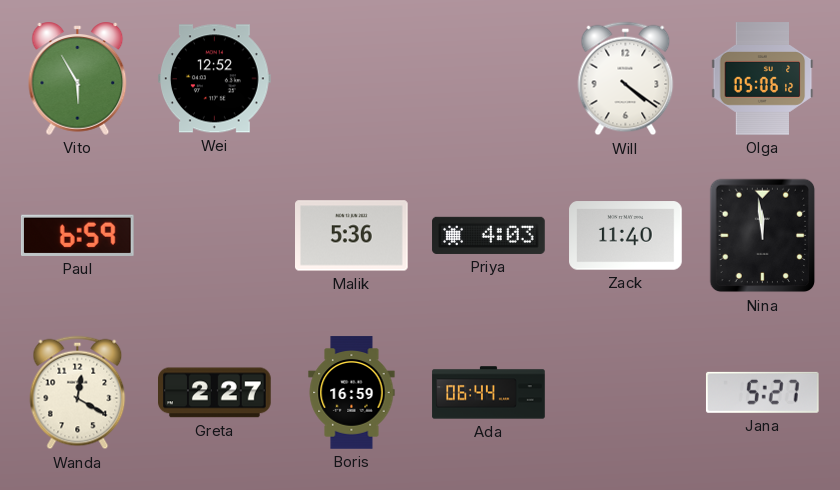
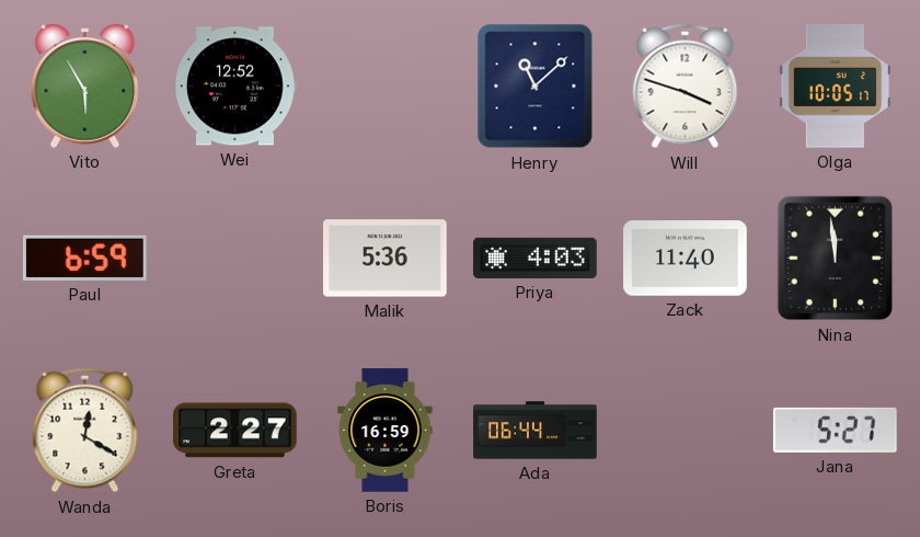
Henry: none -> 11:08 (536, 87)
Will: 4:21 -> 3:48 (686, 87)
Olga: 05:06 -> 10:05 (836, 87)
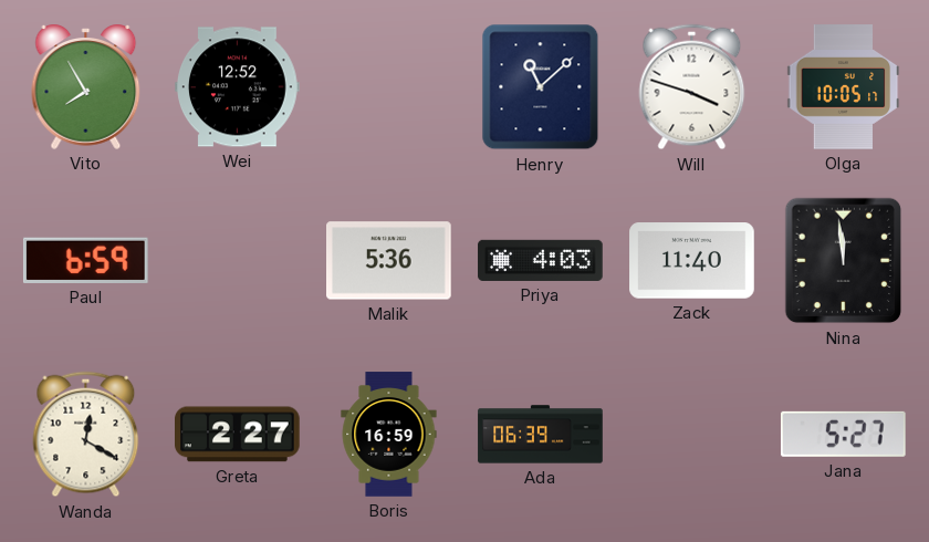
Vito: 5:55 -> 7:55 (86, 86)
Ada: 06:44 -> 06:39 (541, 435)
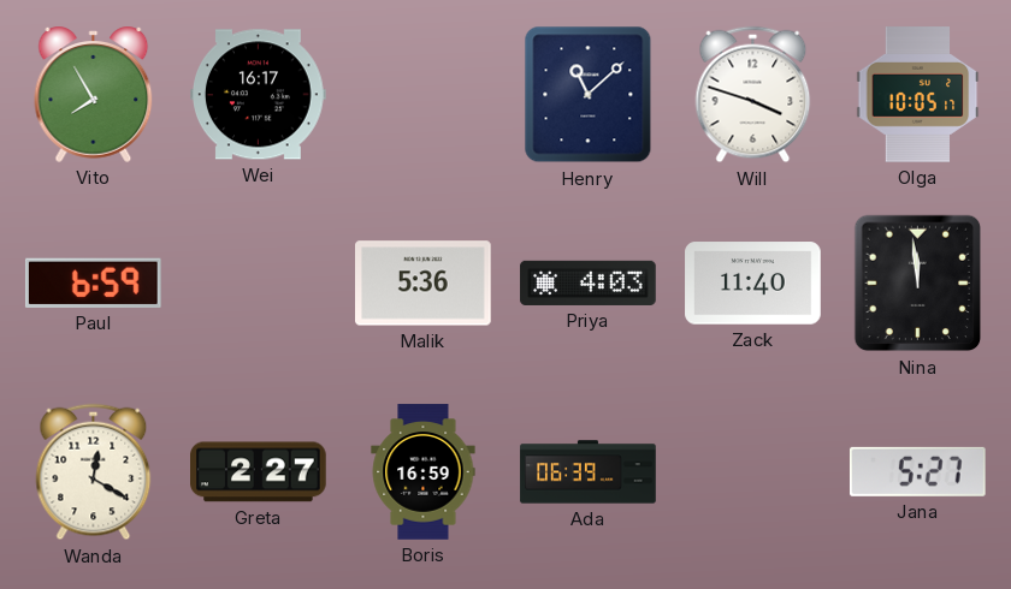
Wei: 12:52 -> 16:17 (259, 95)
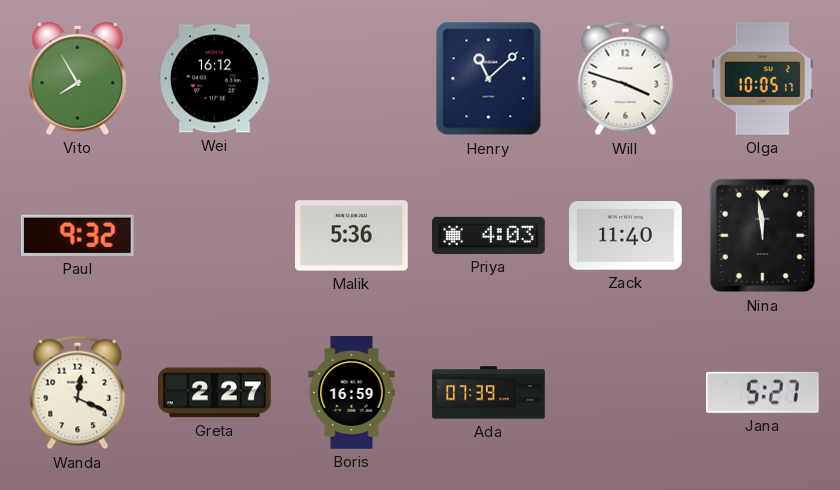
Wei: 16:17 -> 16:12 (215, 79)
Paul: 6:59 -> 9:32 (77, 235)
Wanda: 12:20 -> 12:19 (78, 393)
Ada: 06:39 -> 07:39 (489, 393)
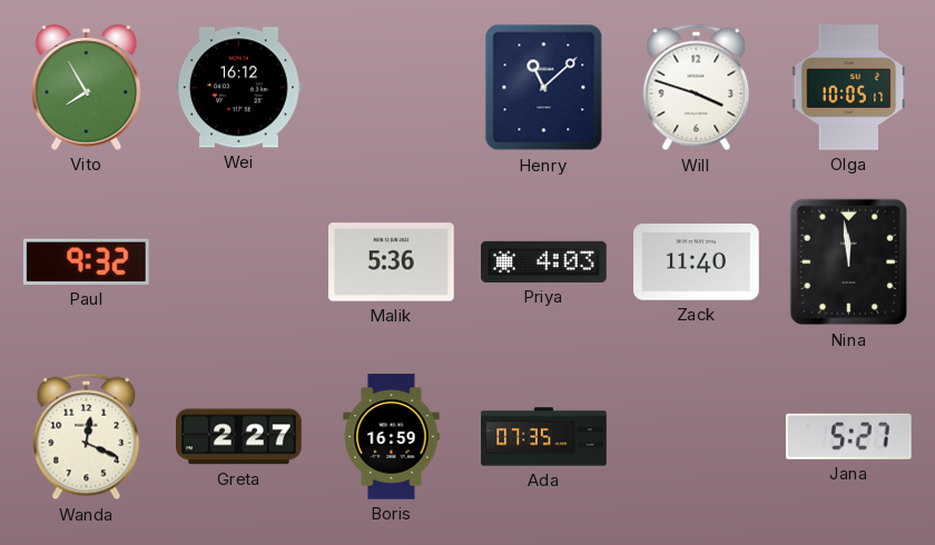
Ada: 07:39 -> 07:35 (544, 437)
